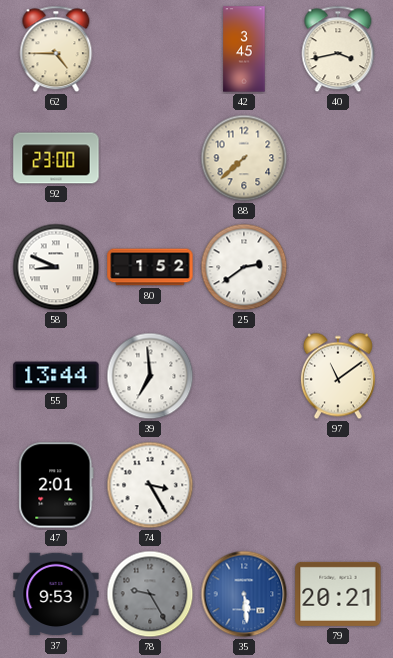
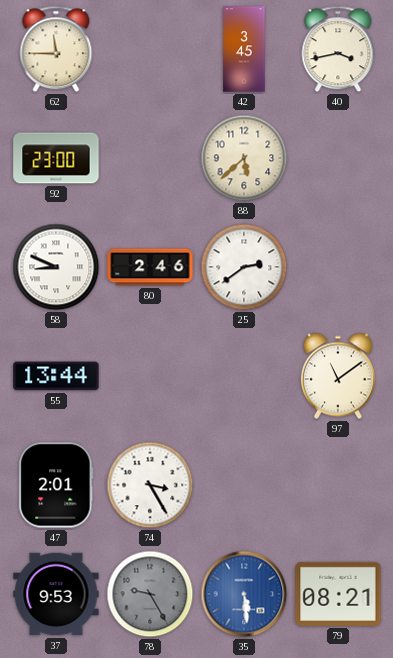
62: 4:45 -> 11:45 (56, 49)
88: 7:38 -> 5:38 (244, 158)
80: 1:52 -> 2:46 (150, 267)
39: 6:59 -> none (150, 376)
79: 20:21 -> 08:21 (338, 594)
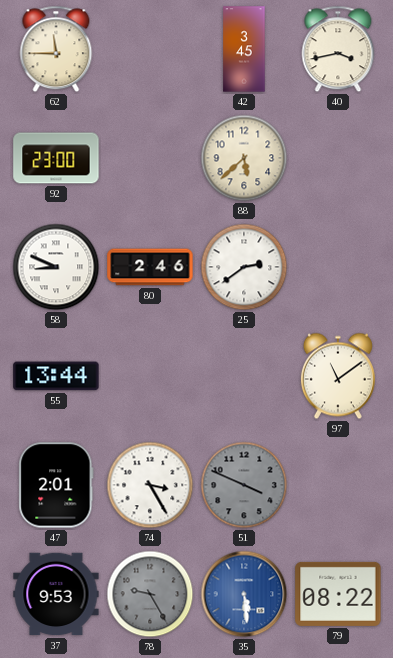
51: none -> 3:49 (244, 485)
79: 08:21 -> 08:22 (338, 594)
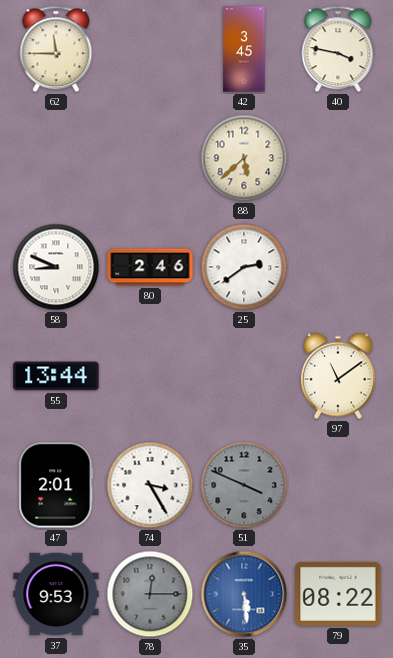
40: 3:43 -> 3:47 (338, 49)
92: 23:00 -> none (56, 158)
78: 9:25 -> 12:15 (150, 594)
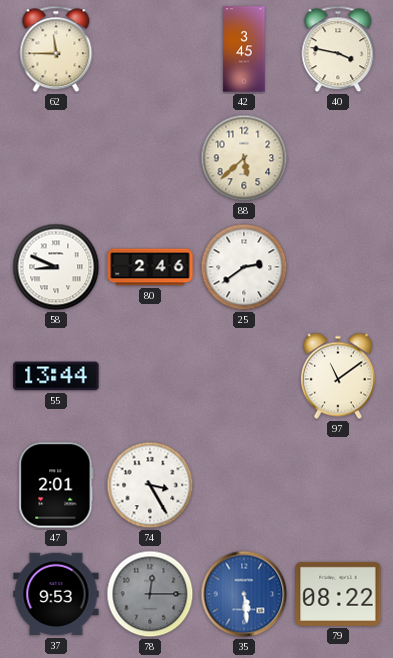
51: 3:49 -> none (244, 485)
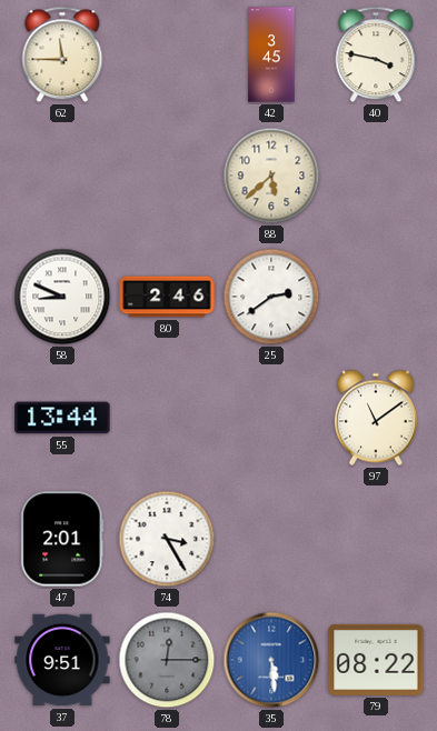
37: 9:53 -> 9:51 (62, 660)
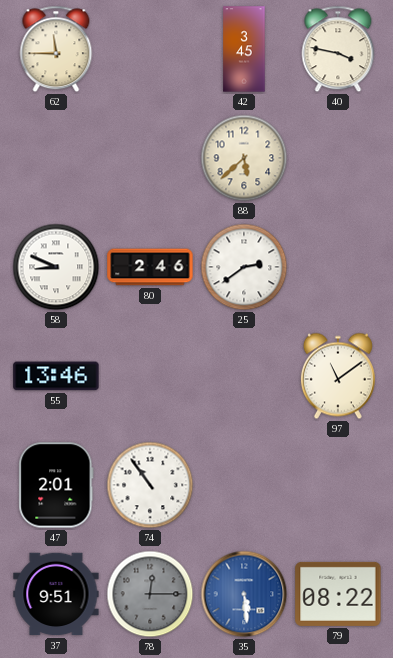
55: 13:44 -> 13:46 (56, 376)
74: 3:25 -> 10:54 (150, 485)
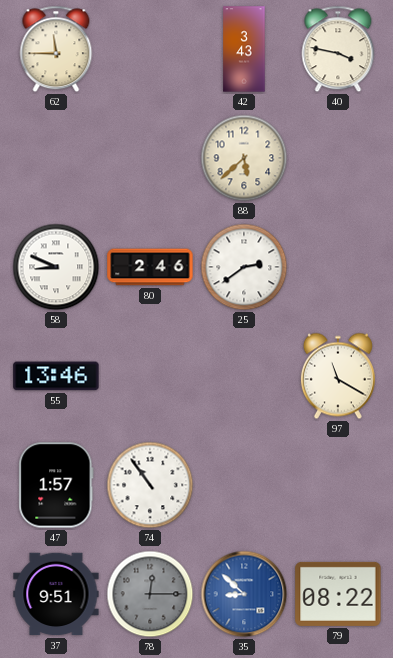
42: 3:45 -> 3:43 (244, 49)
97: 11:09 -> 11:20 (338, 376)
47: 2:01 -> 1:57 (56, 485)
35: 5:29 -> 8:52 (244, 594)
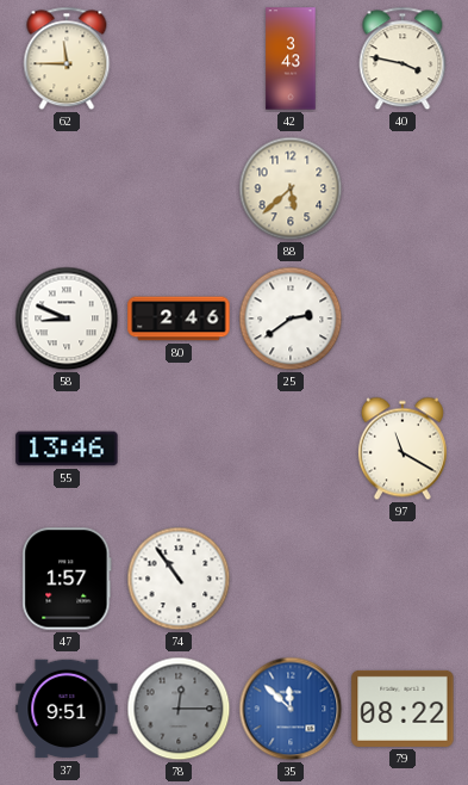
35: 8:52 -> 11:52 (291, 709)
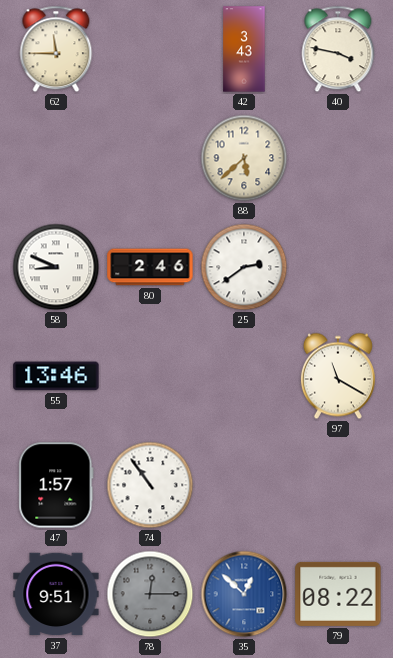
35: 11:52 -> 12:52 (244, 594)
